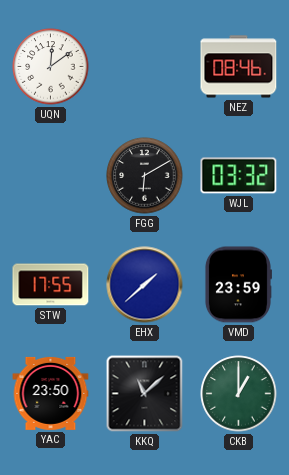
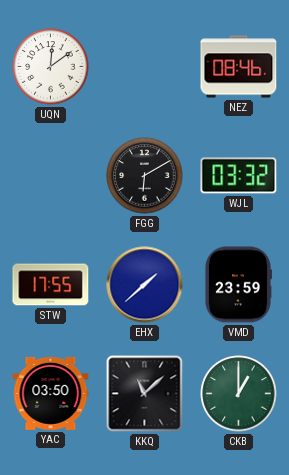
YAC: 23:50 -> 03:50 (51, 393)
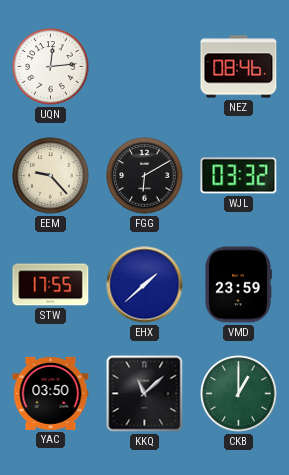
UQN: 12:09 -> 12:14 (51, 67)
EEM: none -> 9:23 (51, 176)
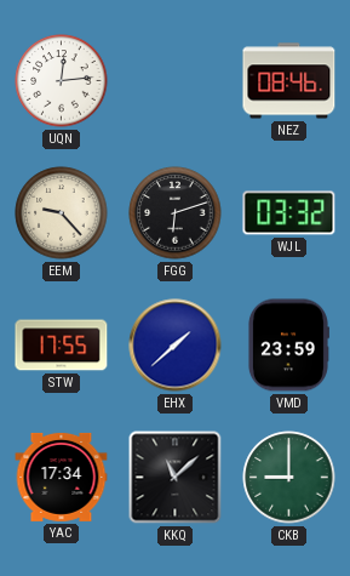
FGG: 6:10 -> 6:12 (176, 213)
YAC: 03:50 -> 17:34 (62, 477)
CKB: 1:00 -> 9:00 (289, 478)
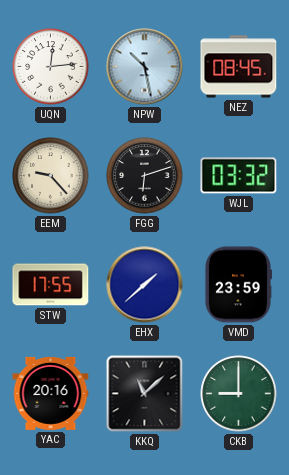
NPW: none -> 10:28 (145, 67)
NEZ: 08:46 -> 08:45 (239, 67)
YAC: 17:34 -> 20:16 (51, 393)
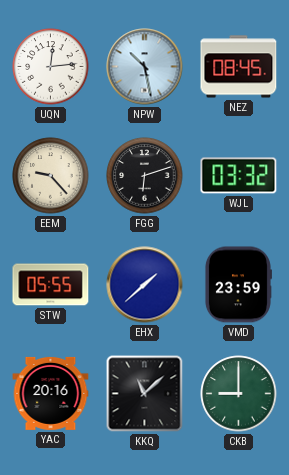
STW: 17:55 -> 05:55 (51, 285)
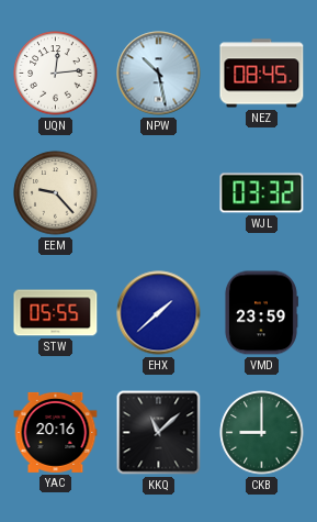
FGG: 6:12 -> none (145, 176)
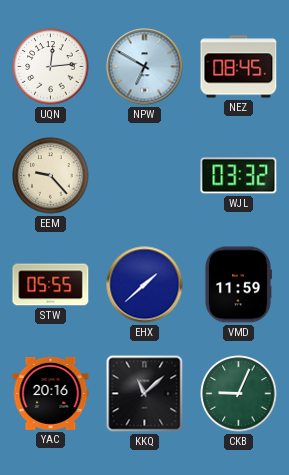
NPW: 10:28 -> 6:50 (145, 67)
VMD: 23:59 -> 11:59 (238, 285)
CKB: 9:00 -> 9:04 (239, 394)
